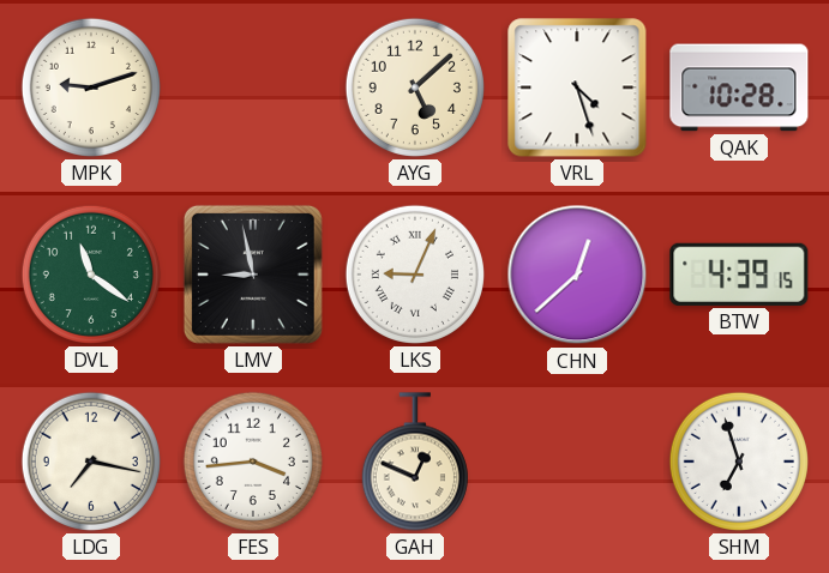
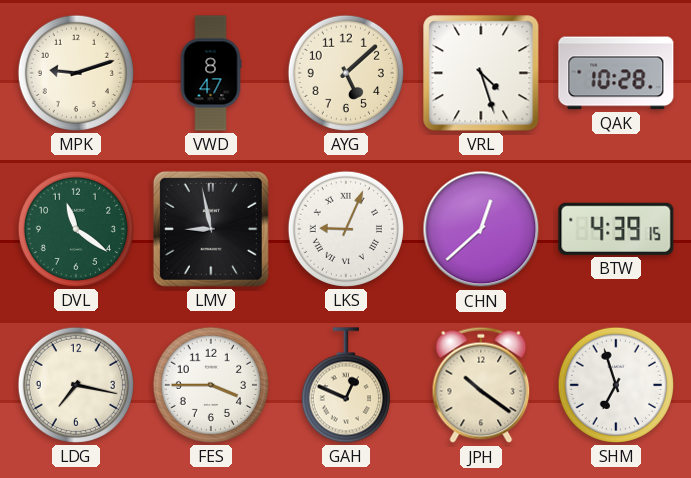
VWD: none -> 8:47 (211, 73)
FES: 3:44 -> 3:45 (211, 385)
JPH: none -> 10:21 (481, 385)
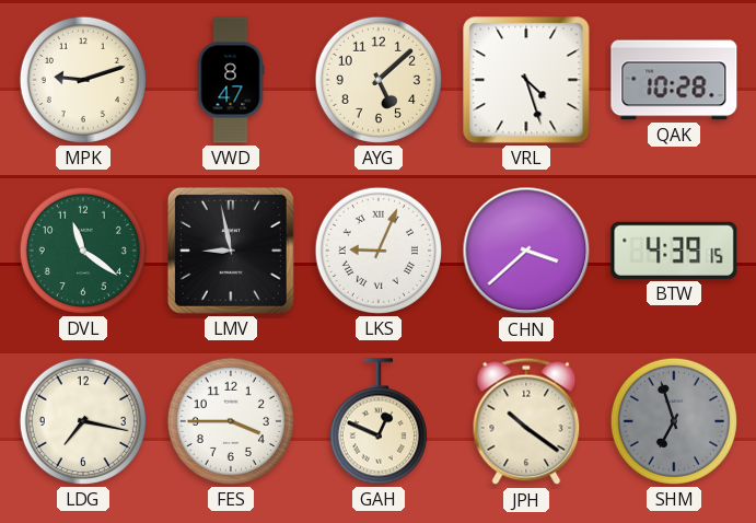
CHN: 12:38 -> 3:38 (526, 251)
SHM dial: white -> grey (674, 421)
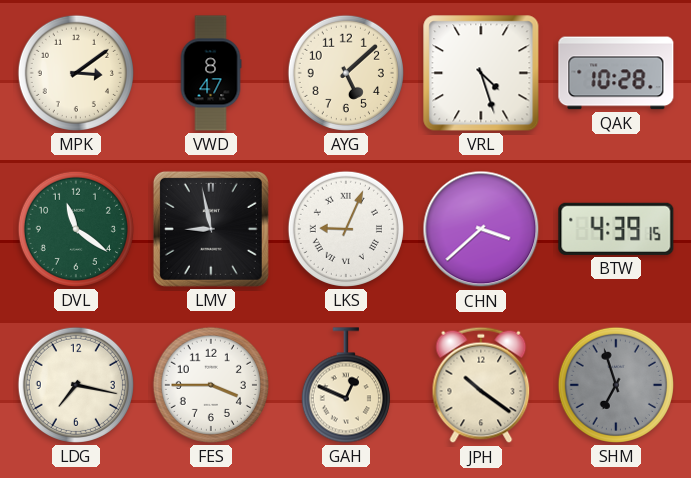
MPK: 9:12 -> 3:09 (76, 73)
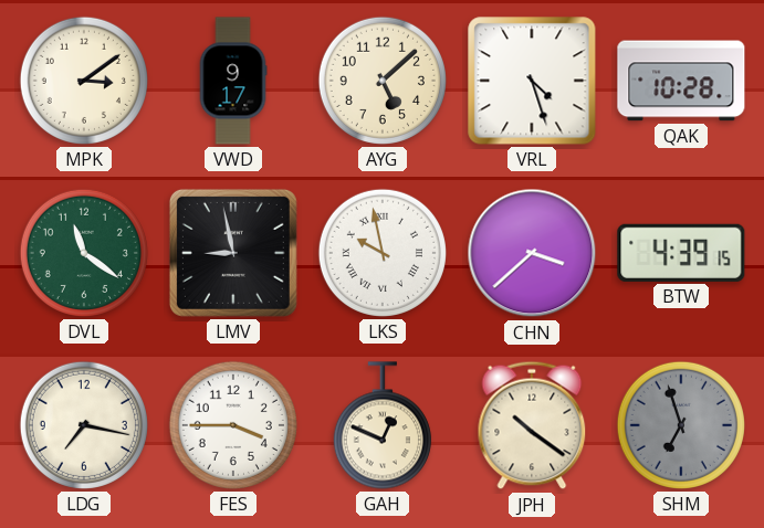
VWD: 8:47 -> 9:17 (233, 81)
LKS: 9:04 -> 9:58 (383, 253)
